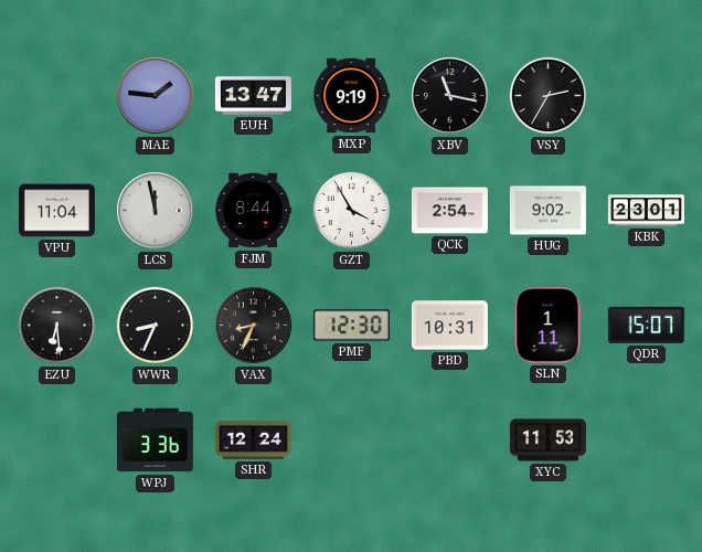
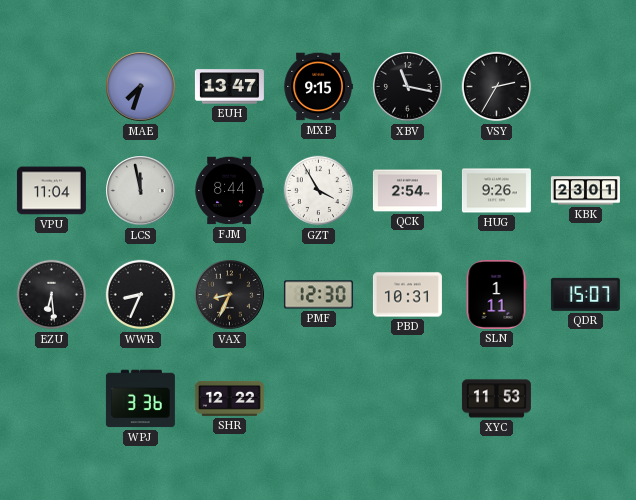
MAE: 1:46 -> 7:33 (141, 87)
MXP: 9:19 -> 9:15 (318, 87)
HUG: 9:02 -> 9:26 (496, 191)
SHR: 12:24 -> 12:22 (229, 398)
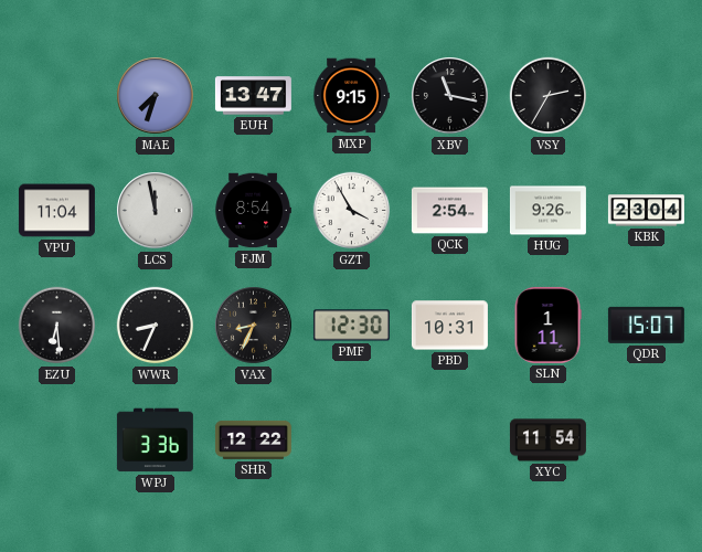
FJM: 8:44 -> 8:54 (253, 211)
KBK: 23:01 -> 23:04 (646, 211)
XYC: 11:53 -> 11:54 (547, 440)
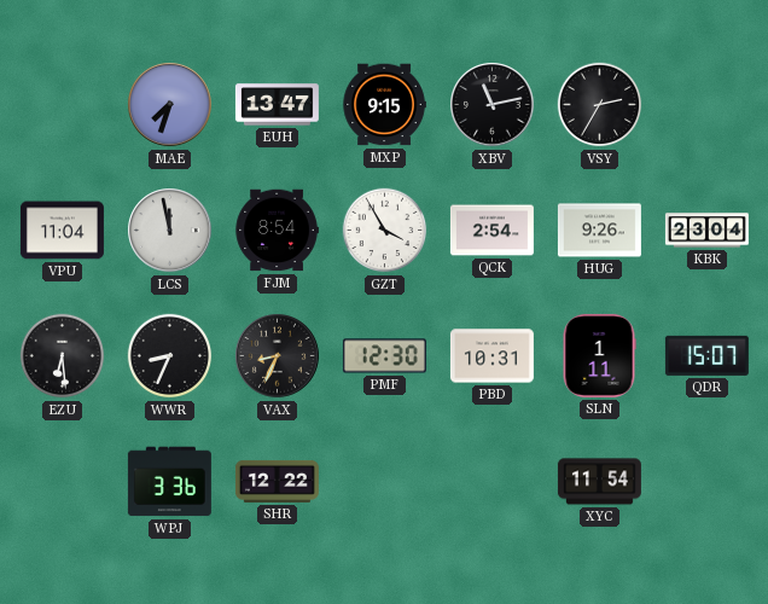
XBV: 11:17 -> 11:13 (493, 105)
